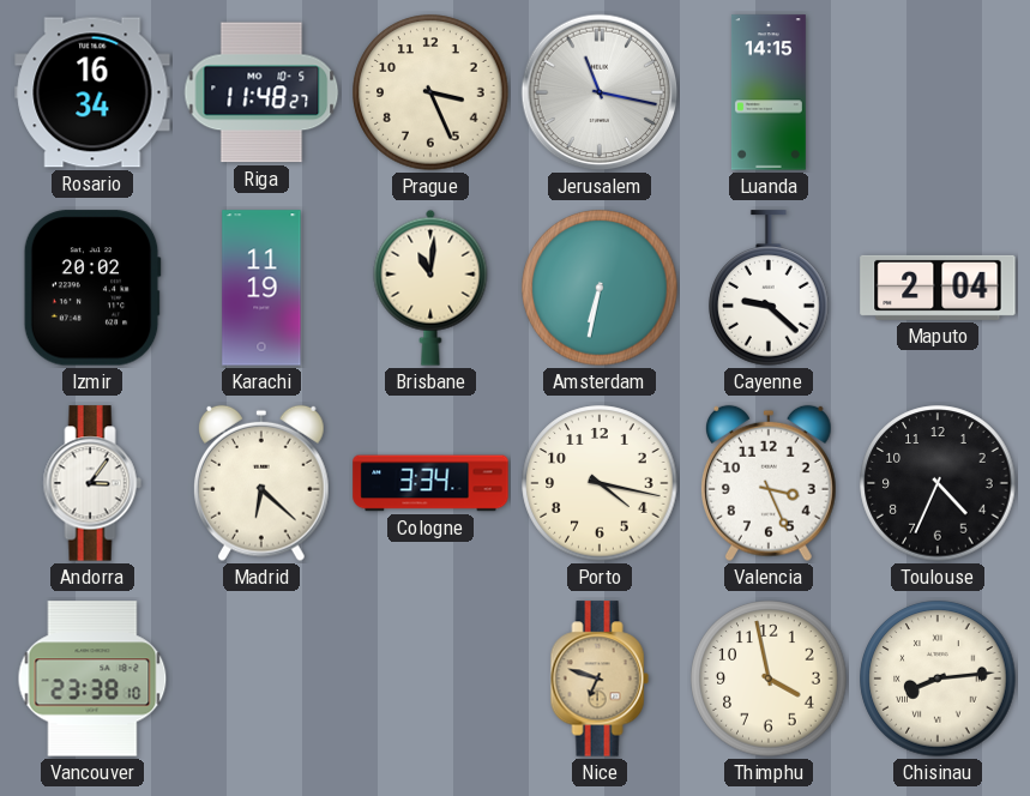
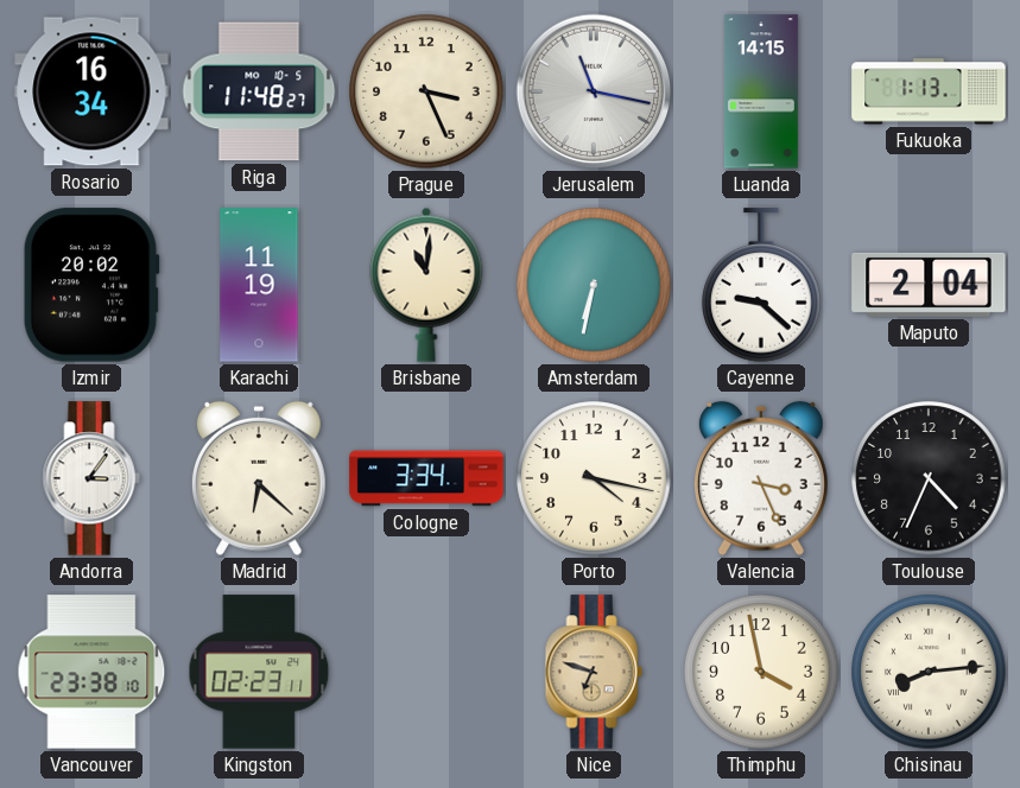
Fukuoka: none -> 1:13 (929, 91)
Kingston: none -> 02:23 (259, 672)
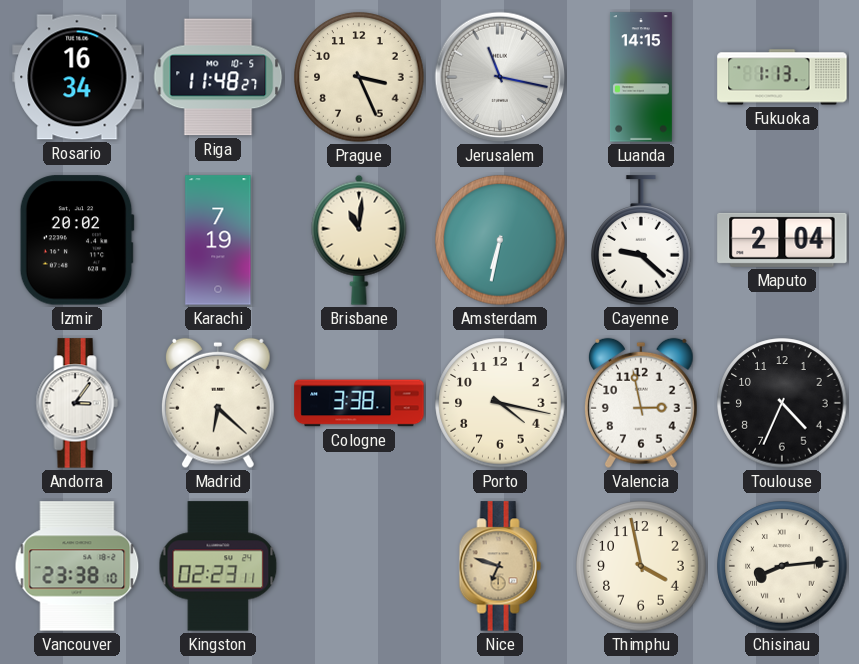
Karachi: 11:19 -> 7:19 (218, 240)
Cologne: 3:34 -> 3:38 (359, 403)
Valencia: 3:26 -> 2:58 (642, 403)
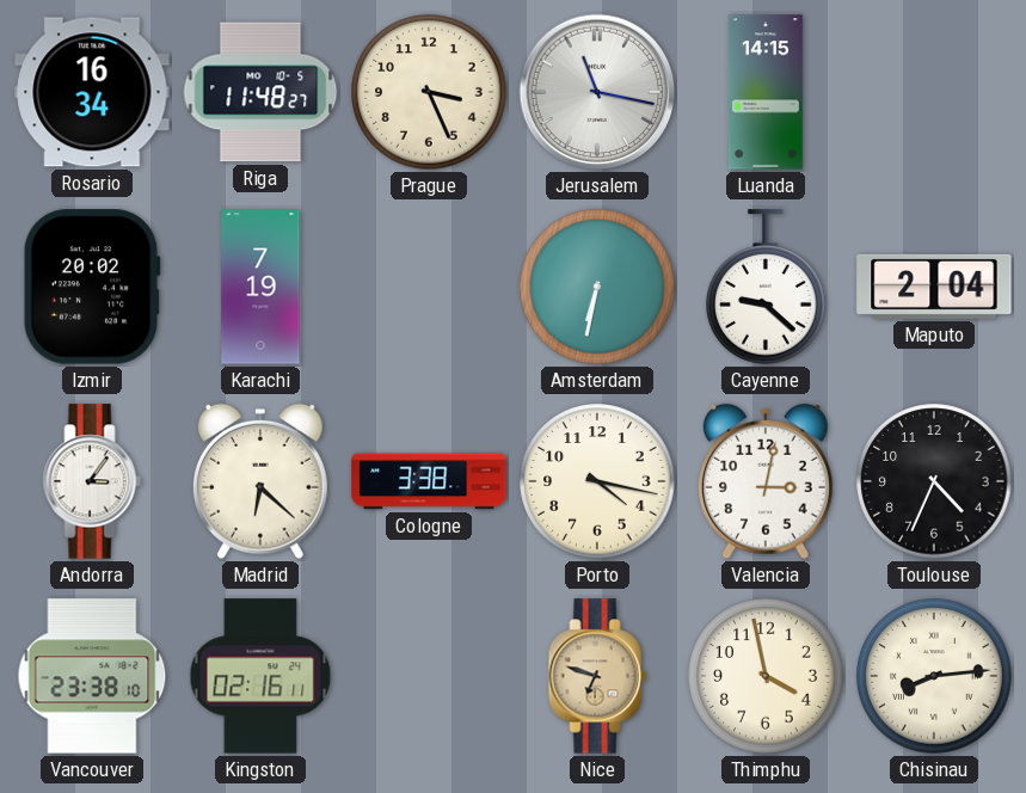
Fukuoka: 1:13 -> none (782, 77)
Brisbane: 11:01 -> none (359, 240)
Valencia: 2:58 -> 3:02 (767, 481)
Kingston: 02:23 -> 02:16 (260, 676)
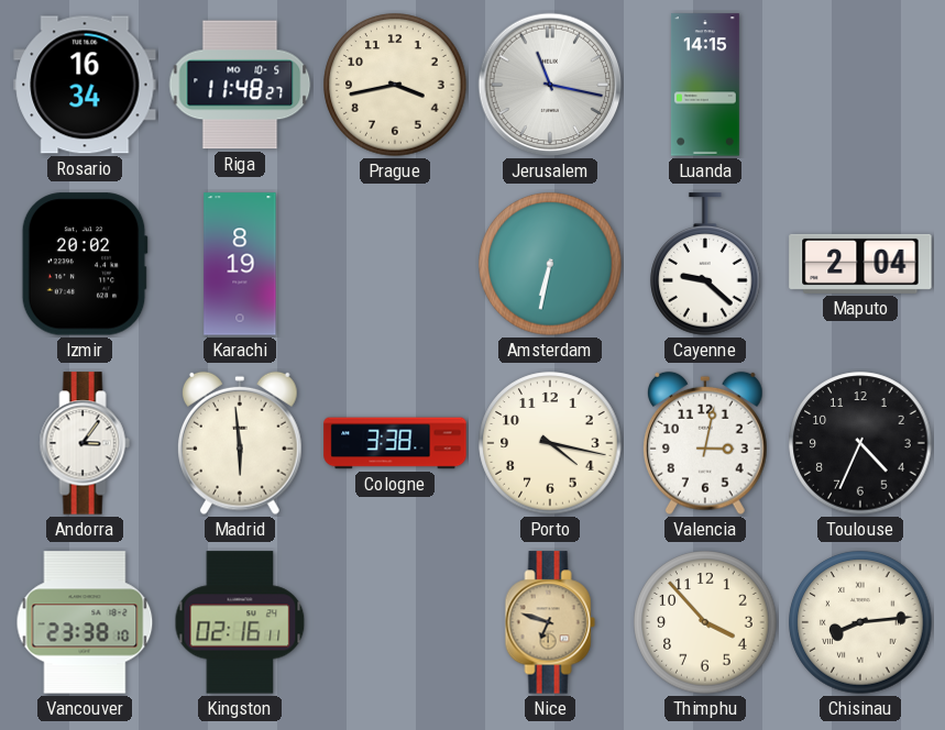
Prague: 3:26 -> 3:43 (395, 85)
Karachi: 7:19 -> 8:19 (240, 264)
Madrid: 6:22 -> 5:59 (241, 443)
Thimphu: 3:58 -> 3:53 (705, 622)
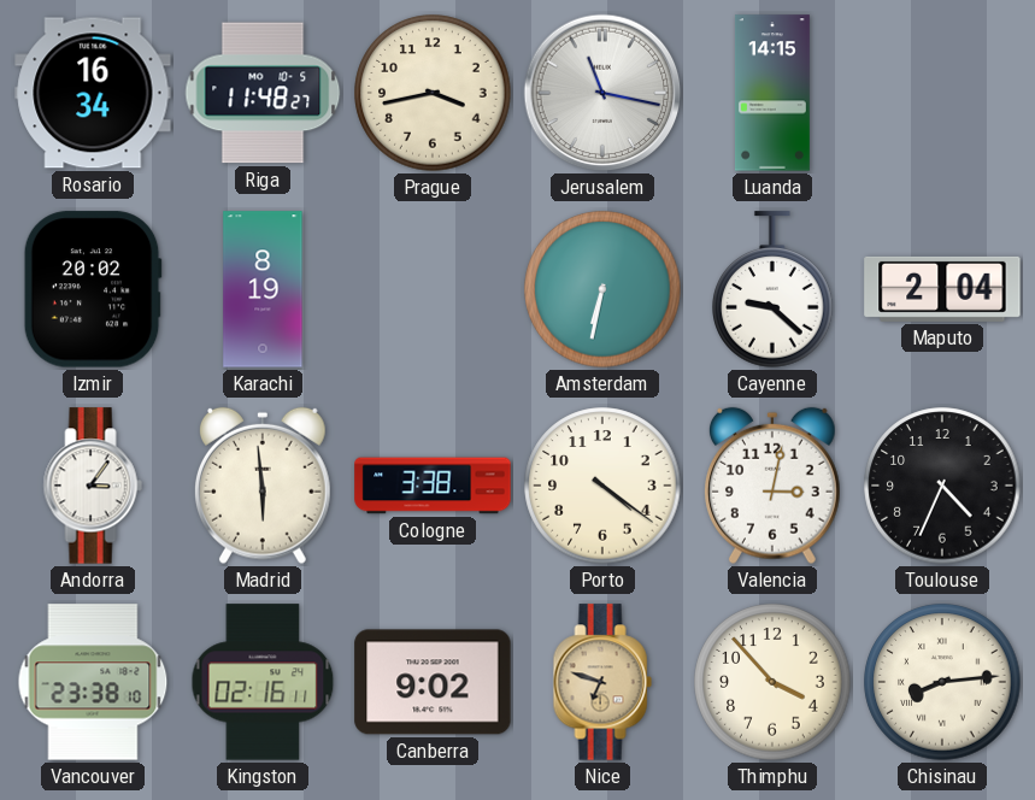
Porto: 4:17 -> 4:21 (602, 486)
Canberra: none -> 9:02 (433, 682)
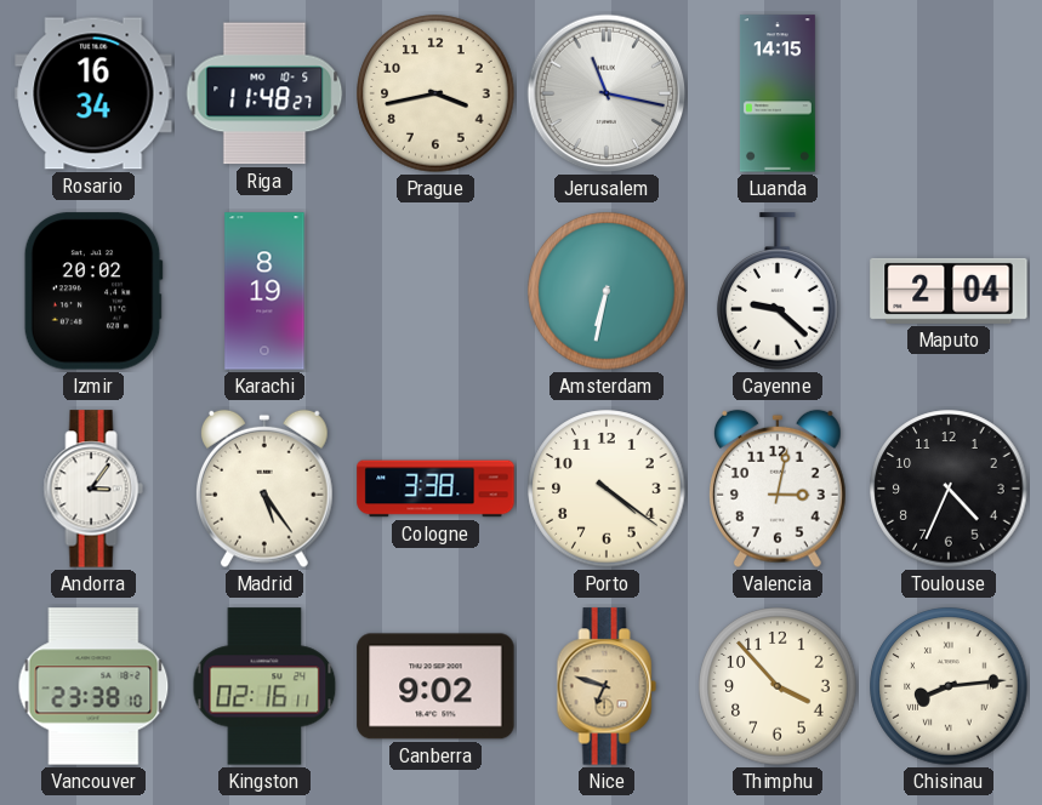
Madrid: 5:59 -> 5:24 (266, 489)
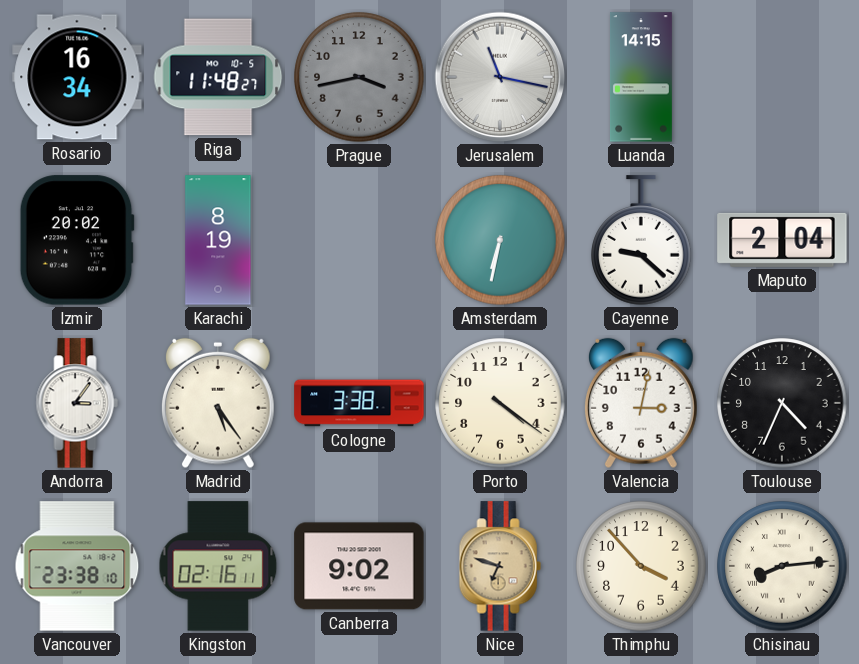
Prague dial: cream -> grey (359, 77)
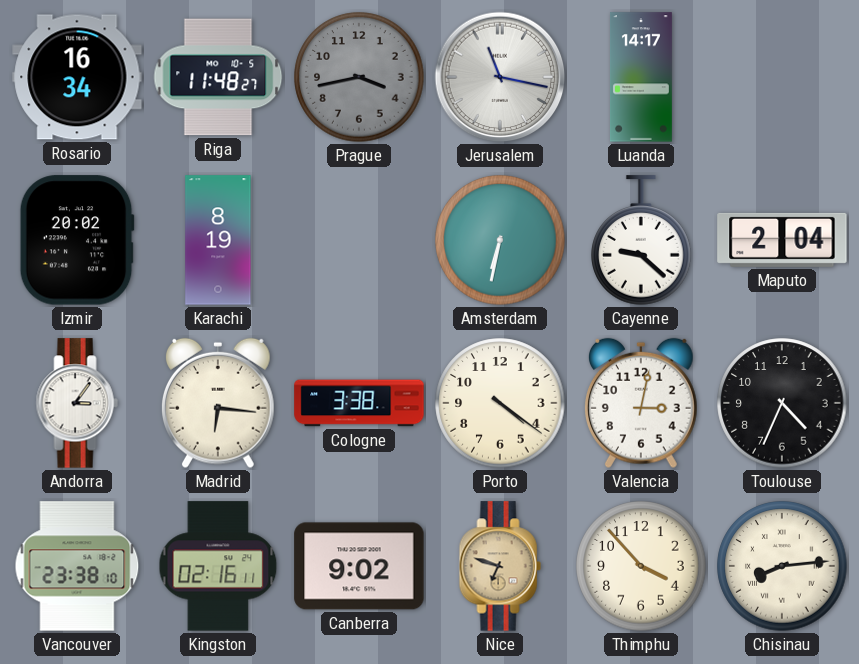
Luanda: 14:15 -> 14:17 (641, 77)
Madrid: 5:24 -> 6:16 (219, 403)
